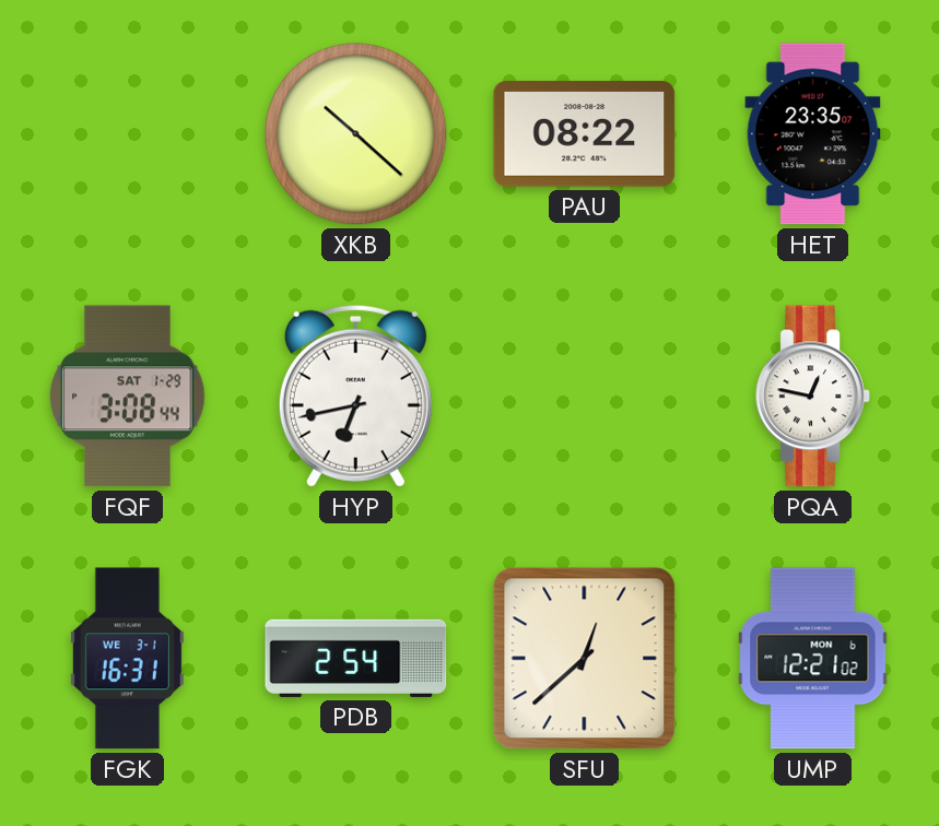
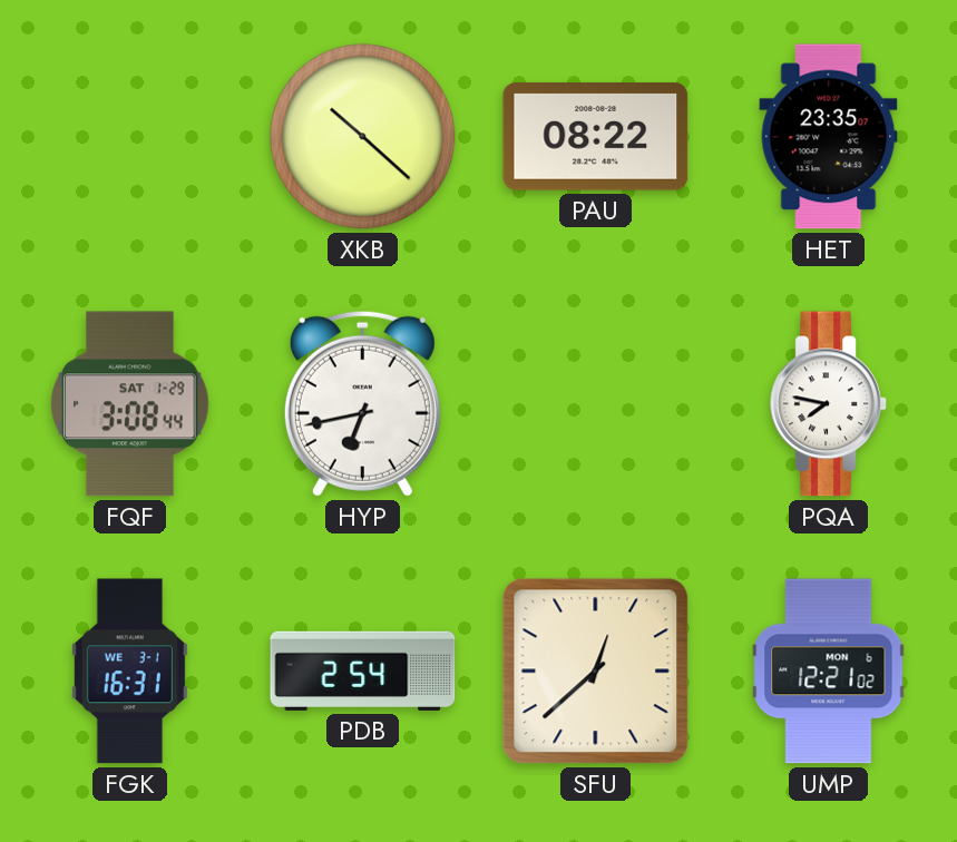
PQA: 12:47 -> 7:47 (829, 404)
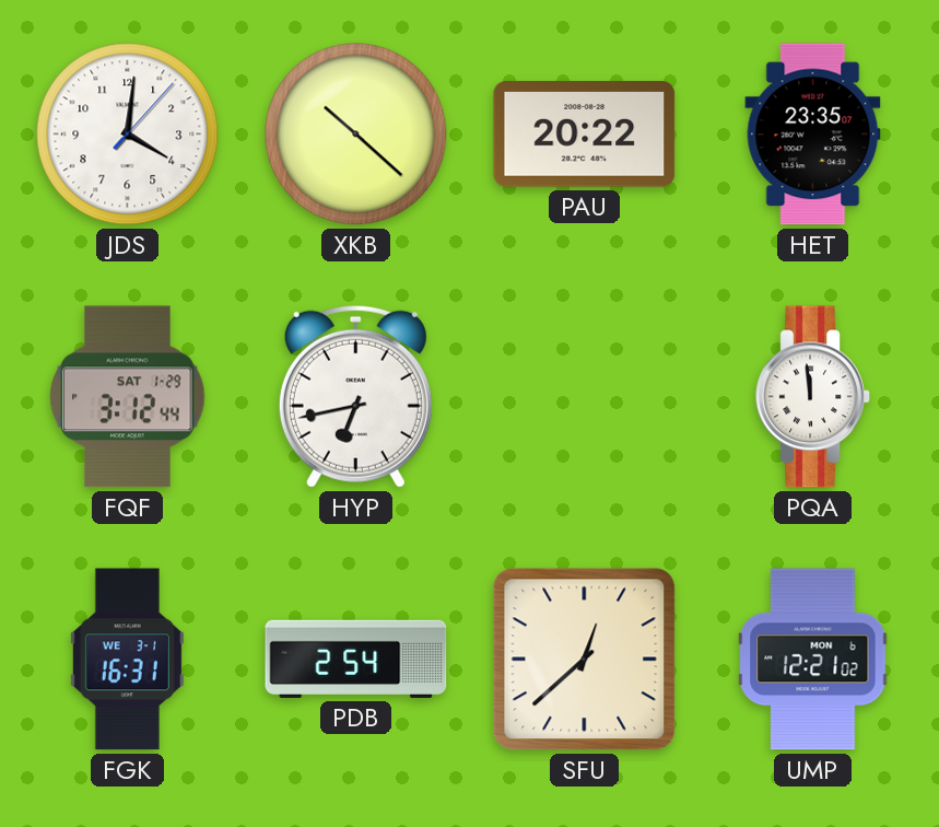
JDS: none -> 4:01 (128, 135)
PAU: 08:22 -> 20:22 (585, 135)
FQF: 3:08 -> 3:12 (128, 397)
PQA: 7:47 -> 11:59 (813, 397)
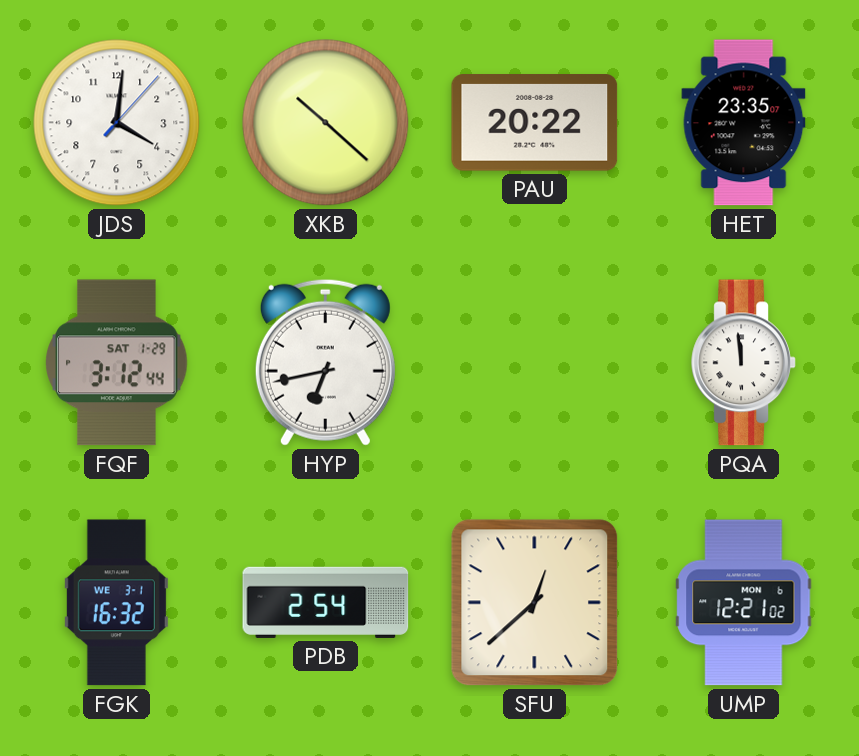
FGK: 16:31 -> 16:32 (116, 603)
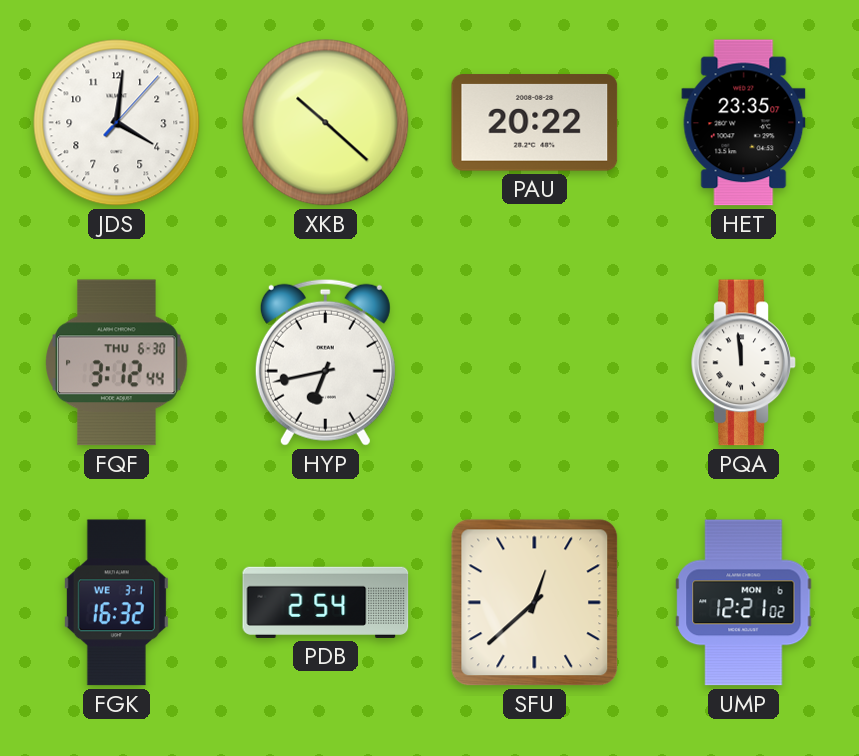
FQF date: SAT 1-29 -> THU 6-30 (117, 363)
